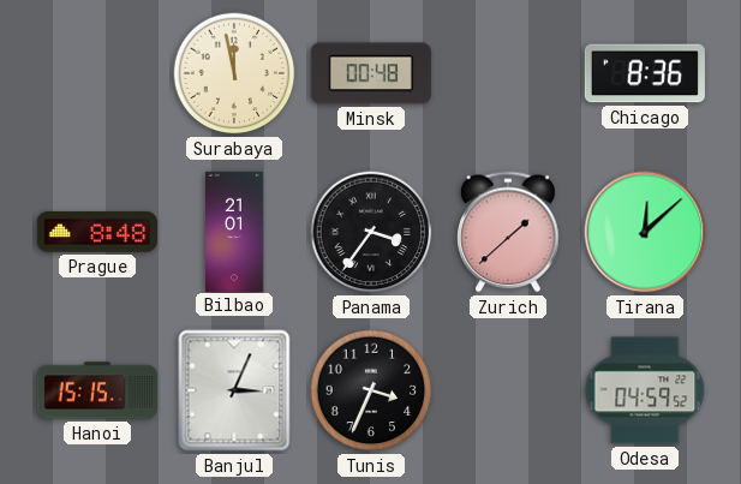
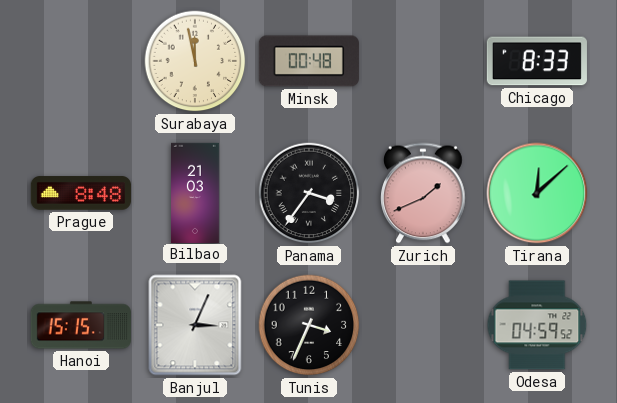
Chicago: 8:36 -> 8:33 (537, 61)
Bilbao: 21:01 -> 21:03 (196, 192)
Zurich: 1:38 -> 1:41 (423, 193)
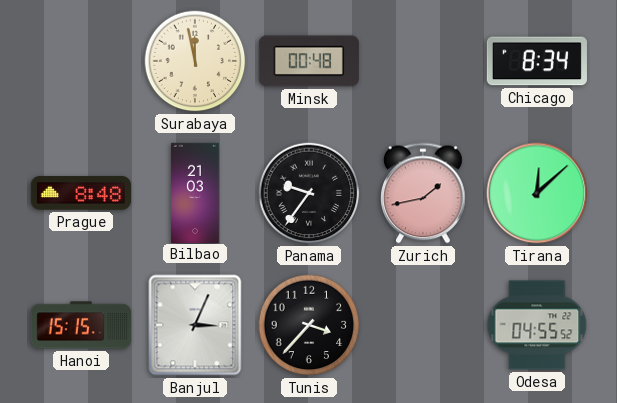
Chicago: 8:33 -> 8:34 (537, 61)
Panama: 3:36 -> 9:36 (309, 193)
Zurich: 1:41 -> 1:43 (423, 193)
Tunis: 3:34 -> 3:37 (309, 325)
Odesa: 04:59 -> 04:55 (537, 325)
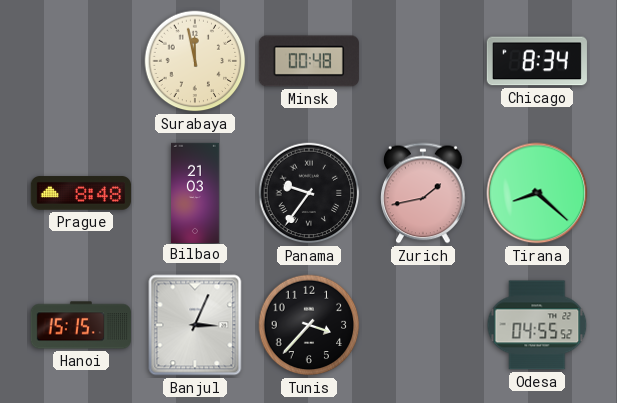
Tirana: 12:08 -> 8:22 (537, 193)
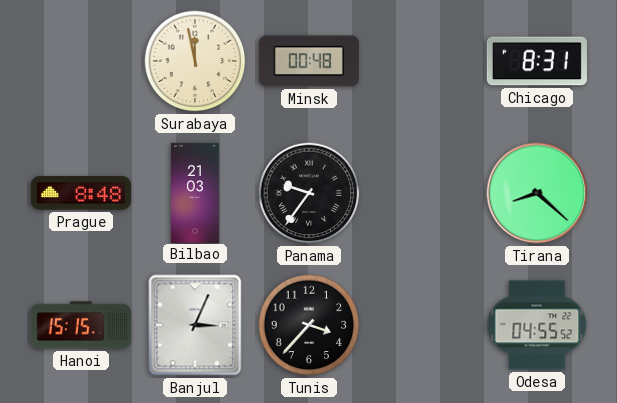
Chicago: 8:34 -> 8:31 (537, 61)
Zurich: 1:43 -> none (423, 193)
